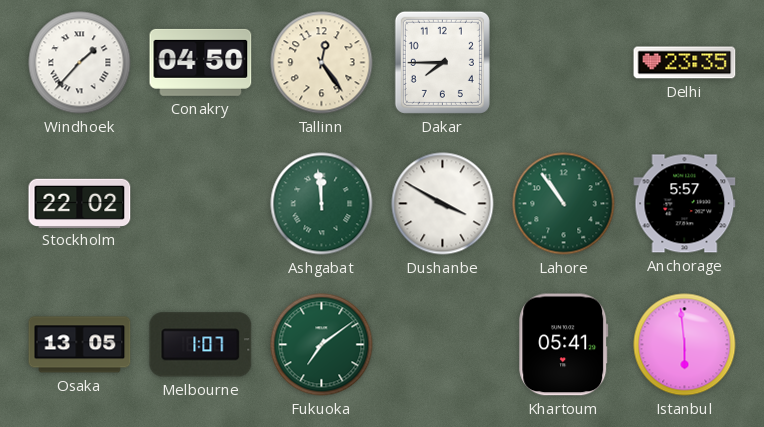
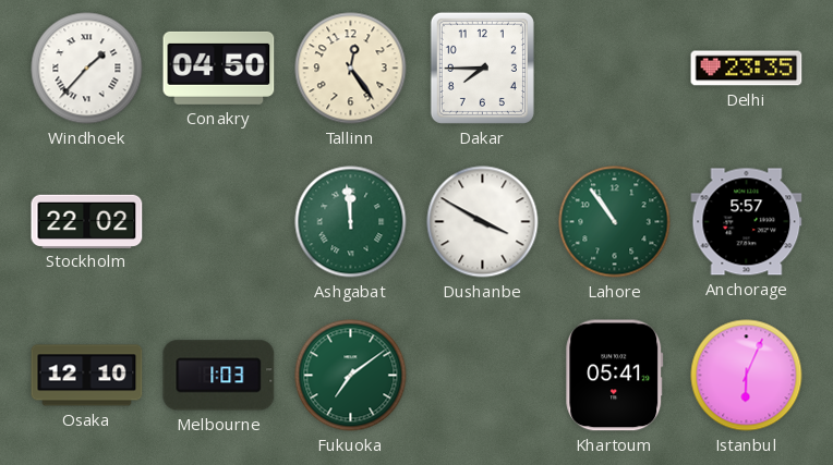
Osaka: 13:05 -> 12:10 (87, 376)
Melbourne: 1:07 -> 1:03 (219, 376)
Istanbul: 5:59 -> 6:04 (747, 376)
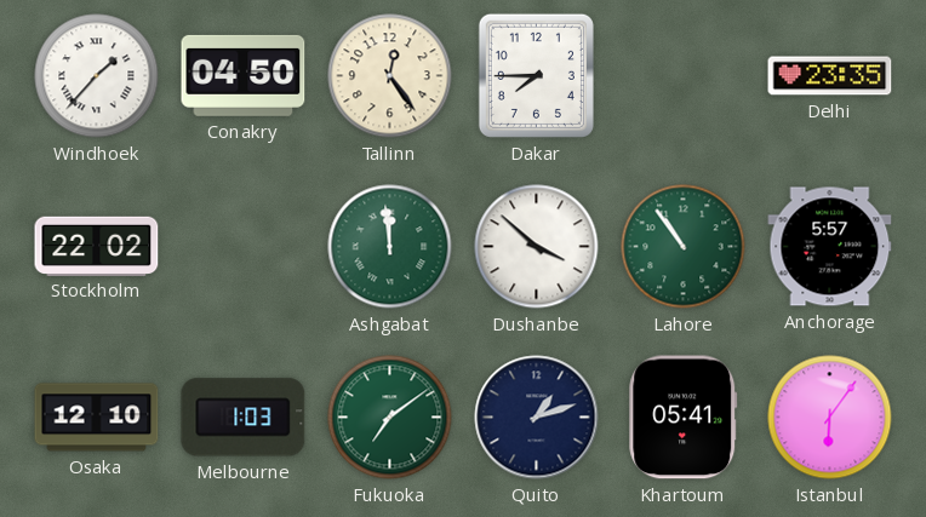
Dushanbe: 3:50 -> 3:52 (537, 247)
Quito: none -> 1:12 (537, 418)
Istanbul: 6:04 -> 6:06 (830, 418)
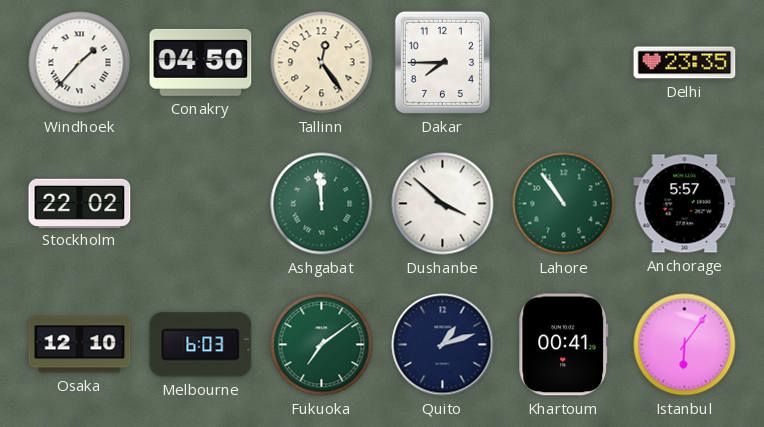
Melbourne: 1:03 -> 6:03 (201, 345)
Khartoum: 05:41 -> 00:41 (564, 345)
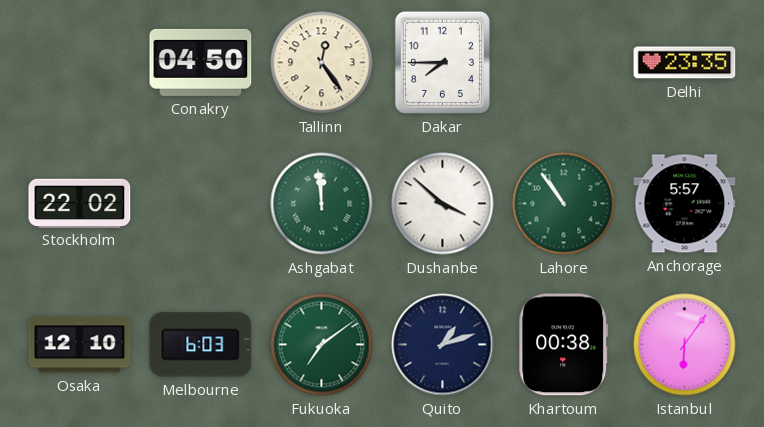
Windhoek: 1:37 -> none (80, 63)
Khartoum: 00:41 -> 00:38 (564, 345)
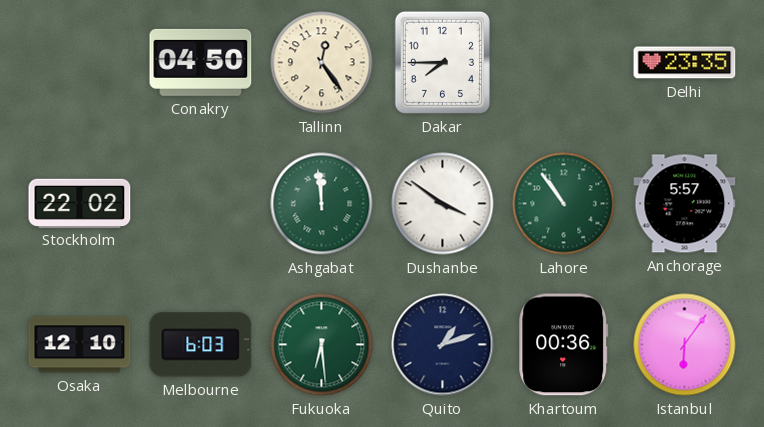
Dushanbe: 3:52 -> 3:51 (443, 204)
Fukuoka: 7:09 -> 6:29 (322, 345)
Khartoum: 00:38 -> 00:36 (564, 345)
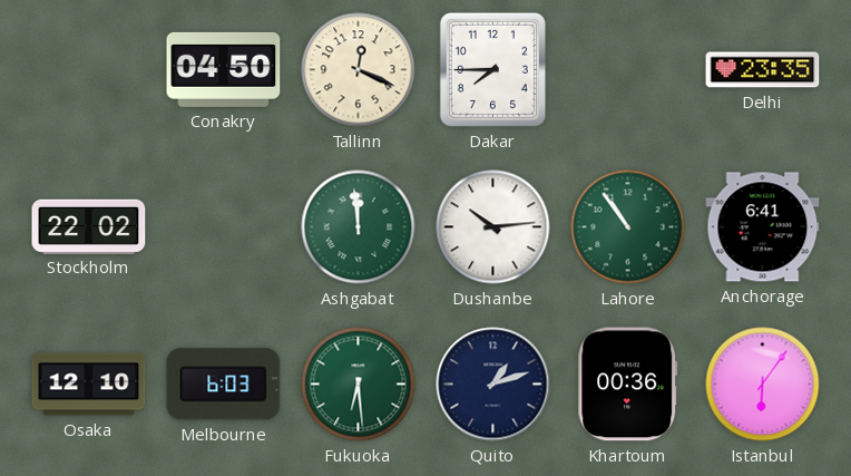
Tallinn: 12:24 -> 12:19 (359, 70)
Dushanbe: 3:51 -> 10:14 (493, 227)
Anchorage: 5:57 -> 6:41 (763, 227)
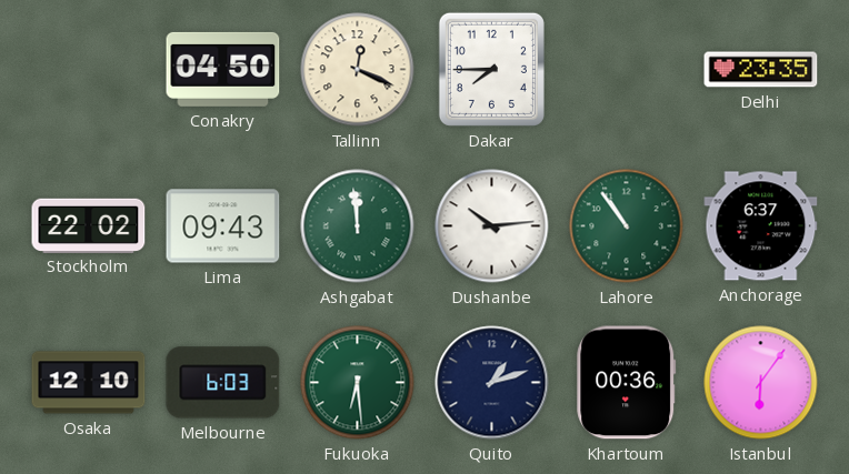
Lima: none -> 09:43 (223, 226)
Anchorage: 6:41 -> 6:37 (761, 226)
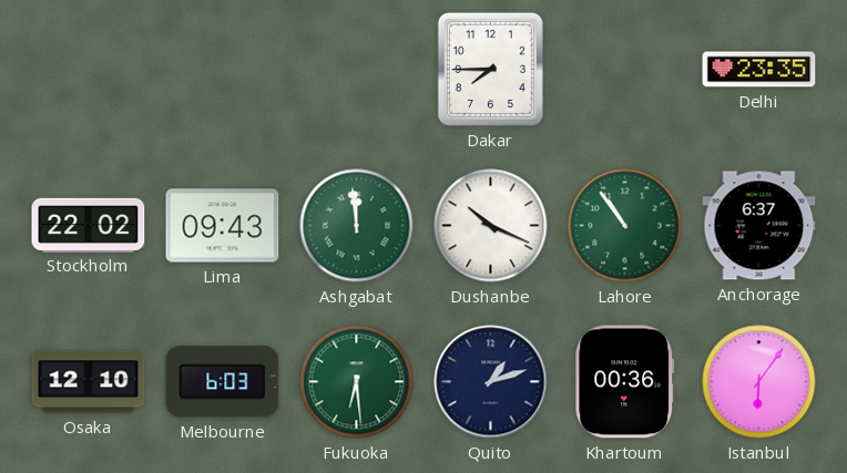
Conakry: 04:50 -> none (223, 69)
Tallinn: 12:19 -> none (358, 70)
Dushanbe: 10:14 -> 10:19 (491, 226)
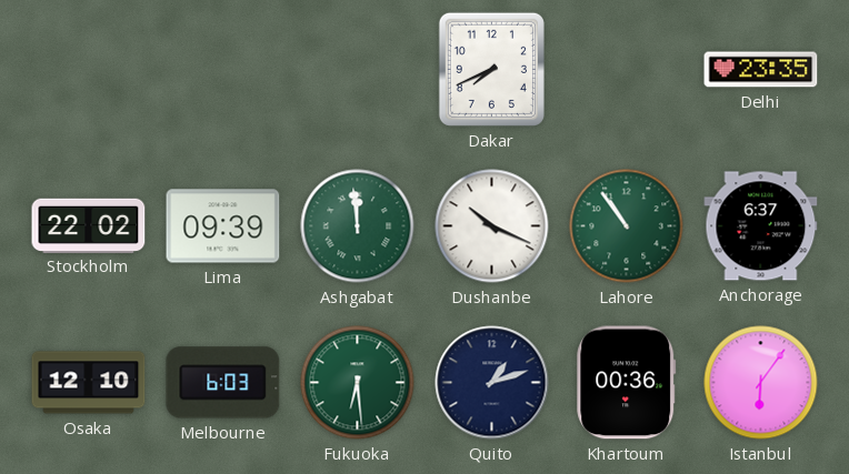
Dakar: 7:45 -> 7:41 (491, 69)
Lima: 09:43 -> 09:39 (223, 226)
